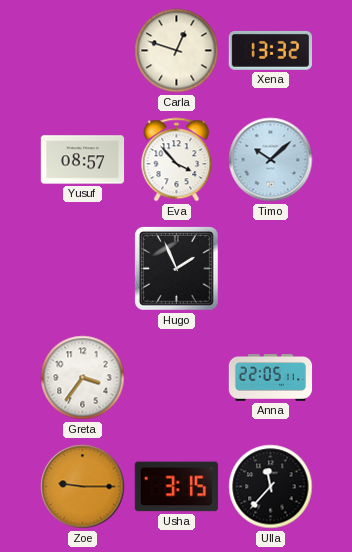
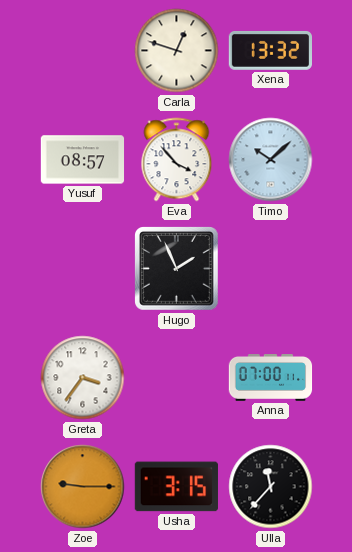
Anna: 22:05 -> 07:00 (271, 378)
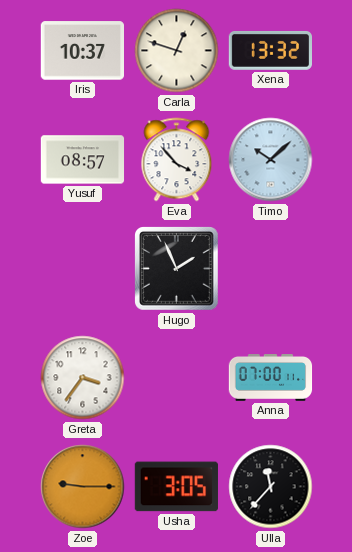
Iris: none -> 10:37 (82, 51)
Usha: 3:15 -> 3:05 (176, 487)
